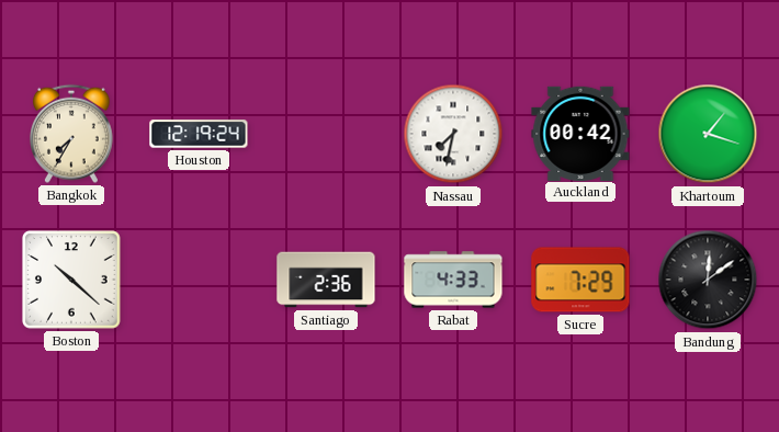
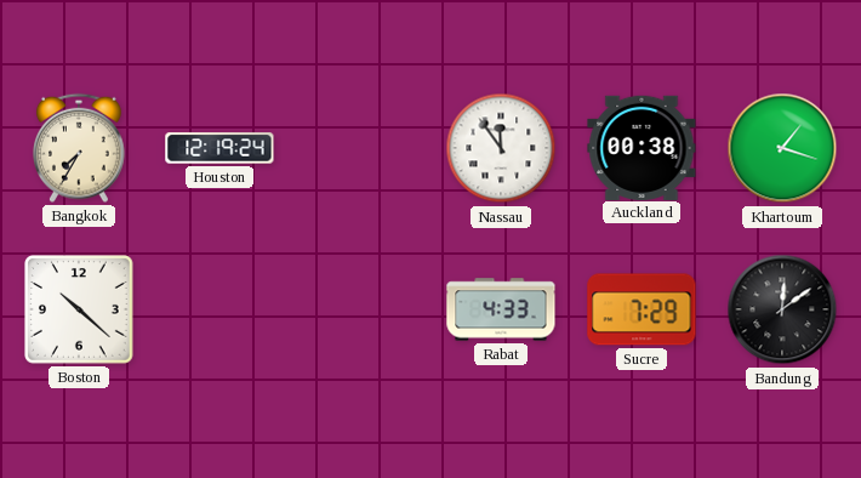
Nassau: 7:32 -> 11:54 (501, 148)
Auckland: 00:42 -> 00:38 (642, 147)
Santiago: 2:36 -> none (326, 280)
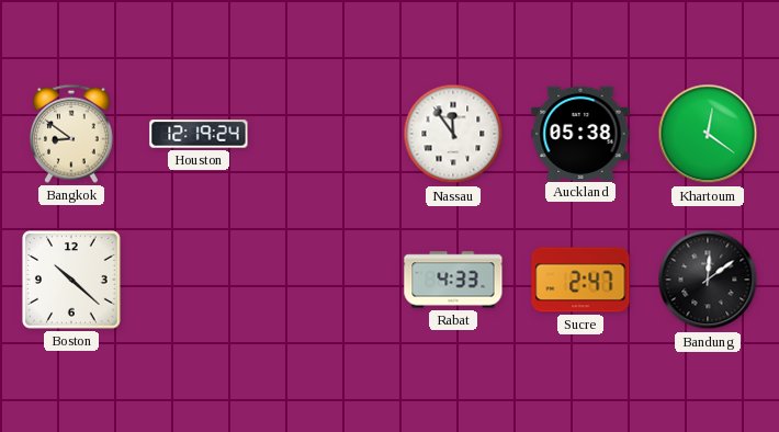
Bangkok: 7:35 -> 8:51 (72, 134)
Auckland: 00:38 -> 05:38 (580, 133)
Khartoum: 1:18 -> 12:21 (708, 134)
Sucre: 7:29 -> 2:47 (580, 280)
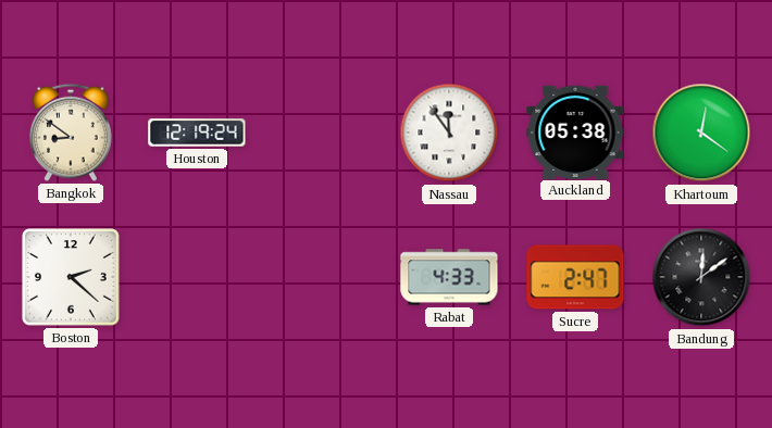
Boston: 10:22 -> 2:22 (72, 278)
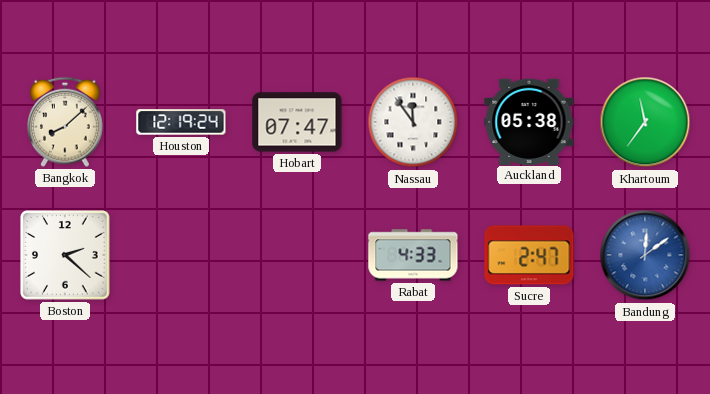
Bangkok: 8:51 -> 8:08 (66, 122)
Hobart: none -> 07:47 (297, 122)
Khartoum: 12:21 -> 11:36 (645, 122)
Bandung dial: black -> blue (645, 255)
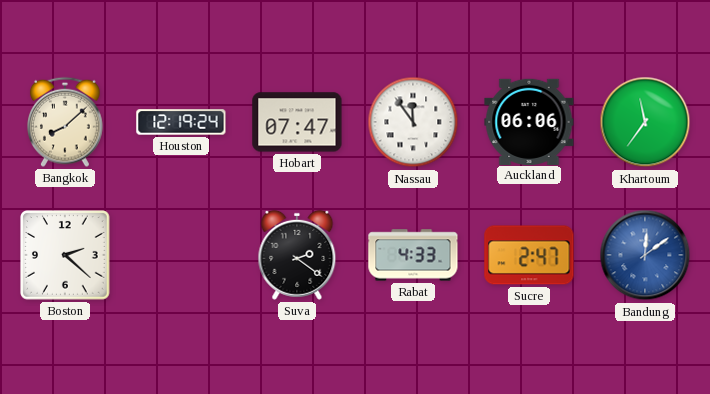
Auckland: 05:38 -> 06:06 (529, 121)
Suva: none -> 2:21 (297, 255)
